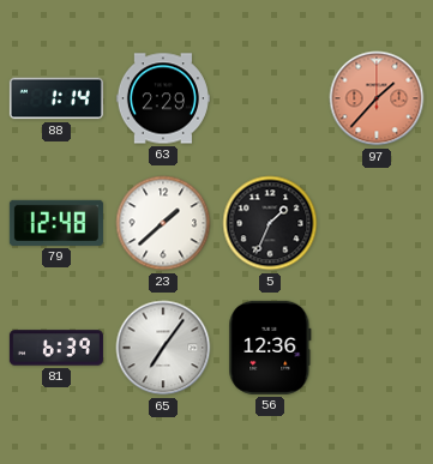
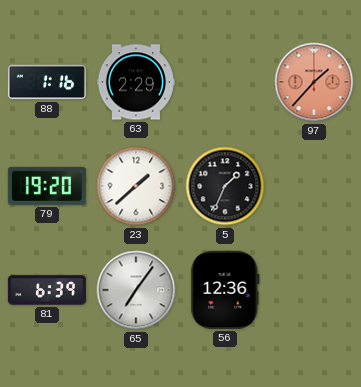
88: 1:14 -> 1:16 (47, 82)
79: 12:48 -> 19:20 (47, 186)
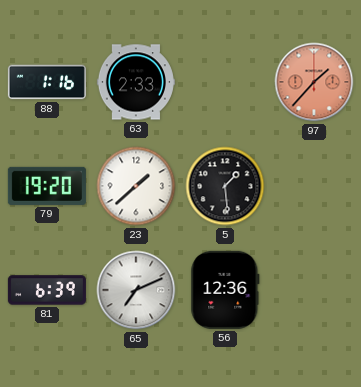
63: 2:29 -> 2:33 (136, 82)
5: 1:34 -> 1:29 (225, 186)
65: 7:06 -> 7:11 (136, 290)
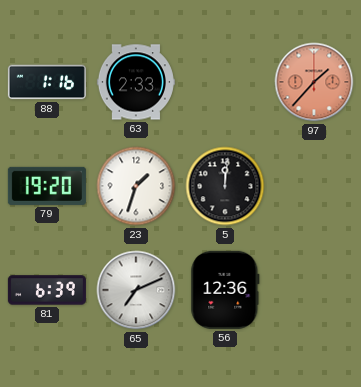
23: 1:38 -> 1:33 (136, 186)
5: 1:29 -> 12:01 (225, 186)
